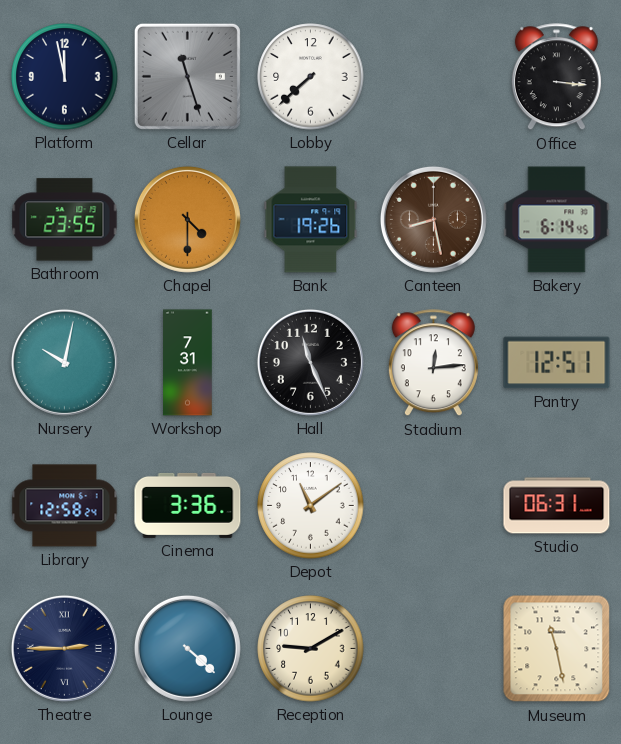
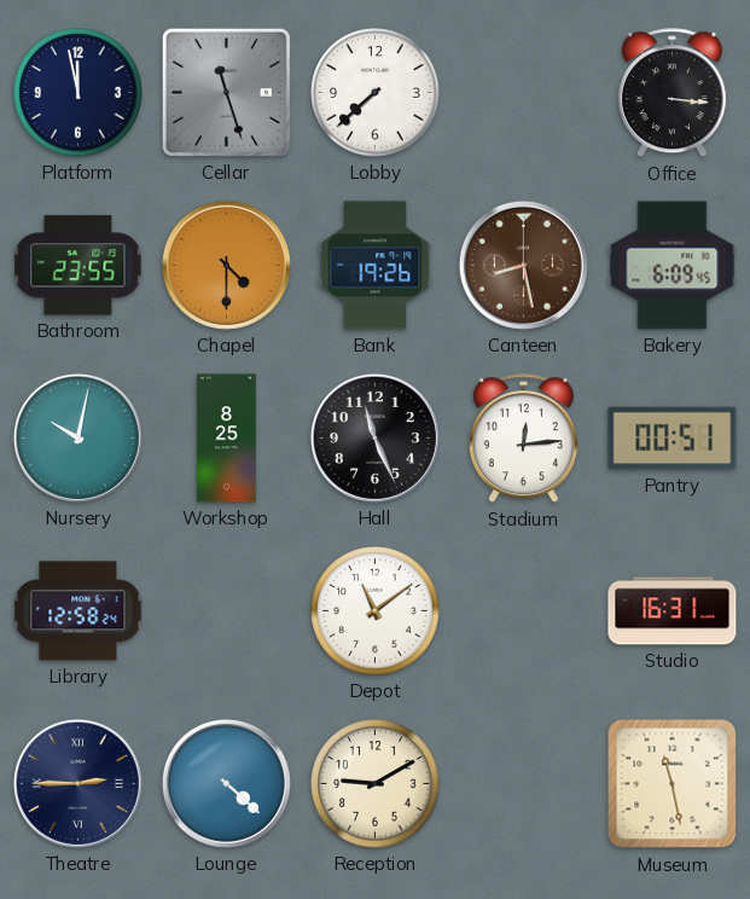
Bakery: 6:14 -> 6:09 (673, 266)
Workshop: 7:31 -> 8:25 (227, 439)
Pantry: 12:51 -> 00:51 (673, 439)
Cinema: 3:36 -> none (188, 505)
Studio: 06:31 -> 16:31 (673, 611)
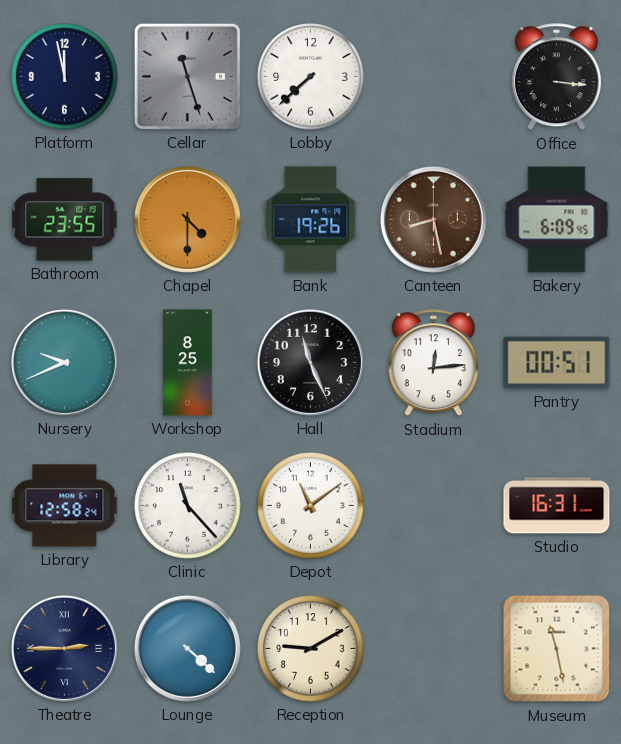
Nursery: 10:02 -> 9:41 (64, 362)
Clinic: none -> 11:23 (188, 506)
